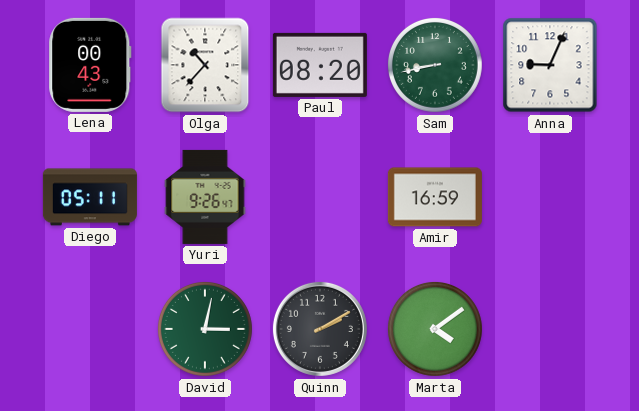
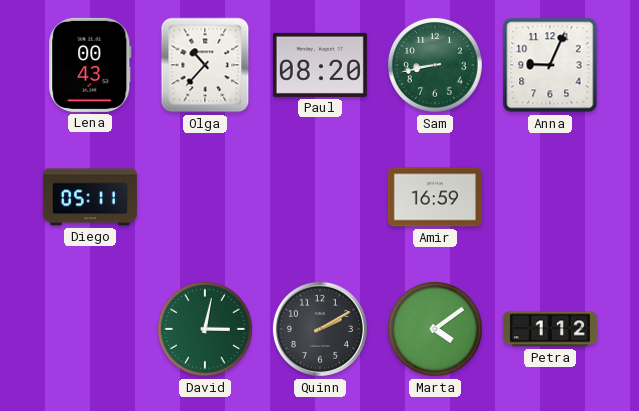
Yuri: 9:26 -> none (205, 197)
Petra: none -> 1:12 (550, 329)
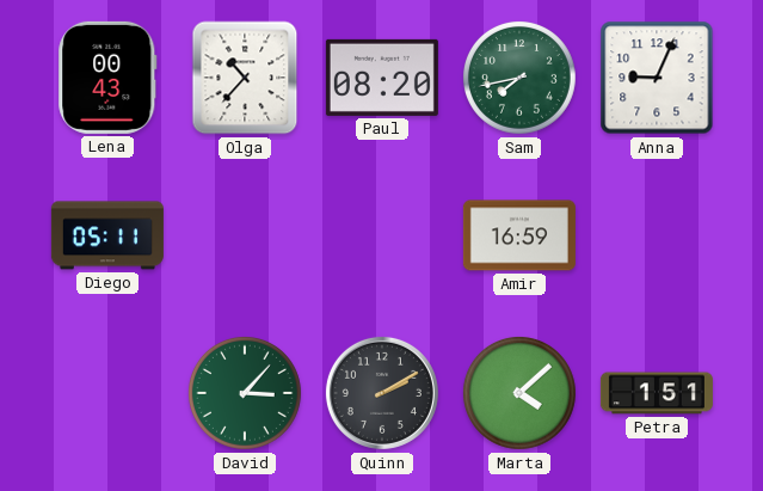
Sam: 8:43 -> 7:43 (519, 78)
David: 3:02 -> 3:07 (245, 393)
Marta: 4:09 -> 4:08 (519, 393)
Petra: 1:12 -> 1:51 (657, 393)
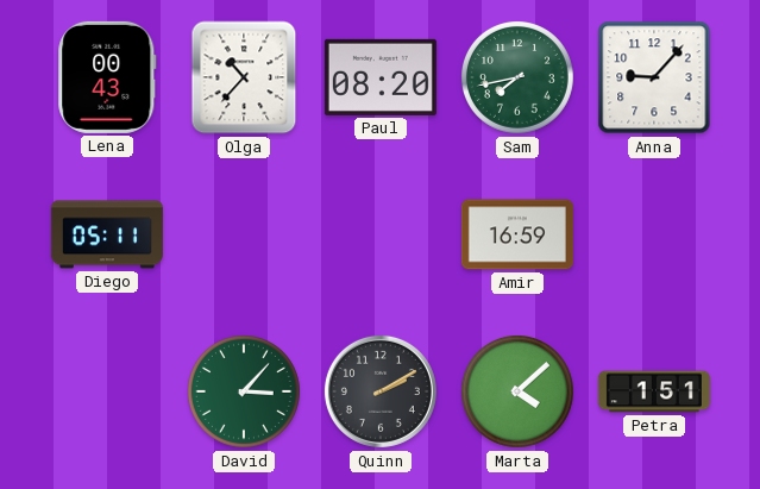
Anna: 9:04 -> 9:07 (654, 77)
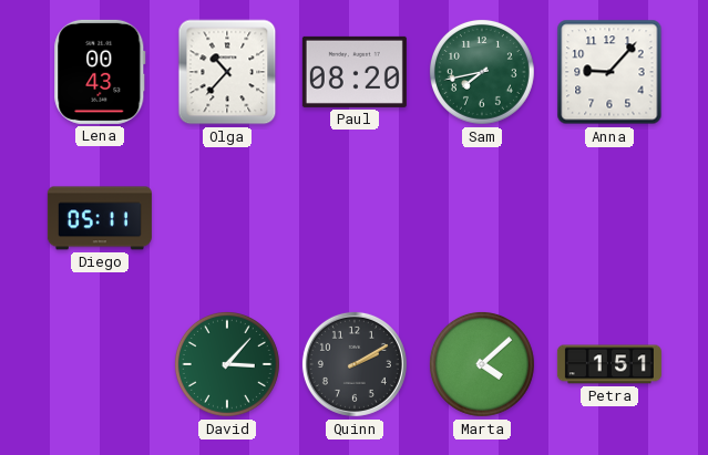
Amir: 16:59 -> none (517, 234)
